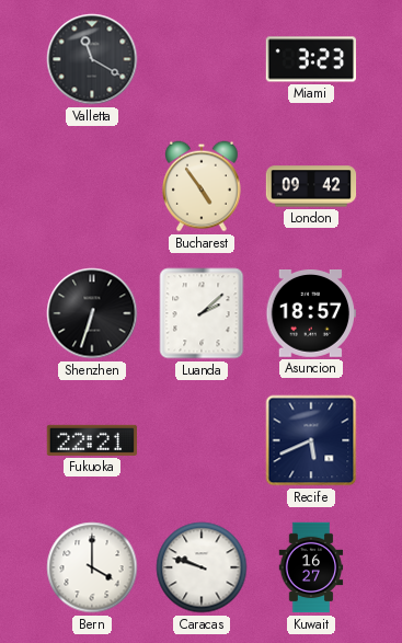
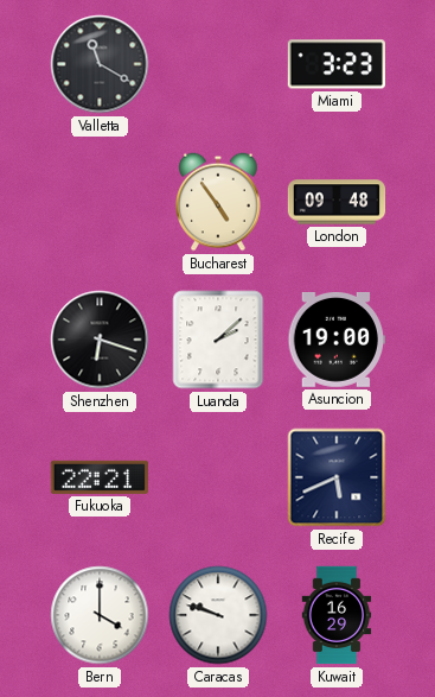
London: 09:42 -> 09:48 (337, 202)
Shenzhen: 6:33 -> 6:18 (100, 340)
Asuncion: 18:57 -> 19:00 (335, 341)
Kuwait: 16:27 -> 16:29 (337, 615)
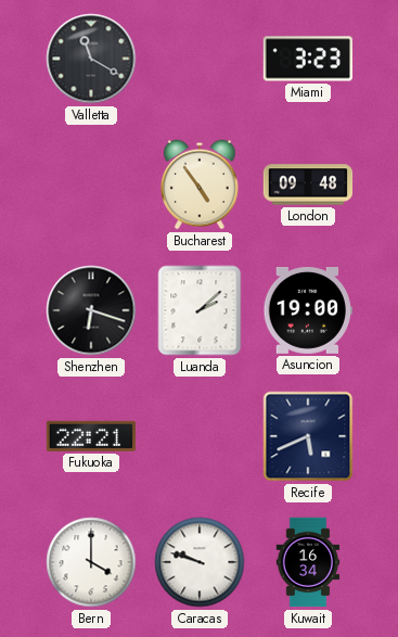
Kuwait: 16:29 -> 16:34 (308, 562)
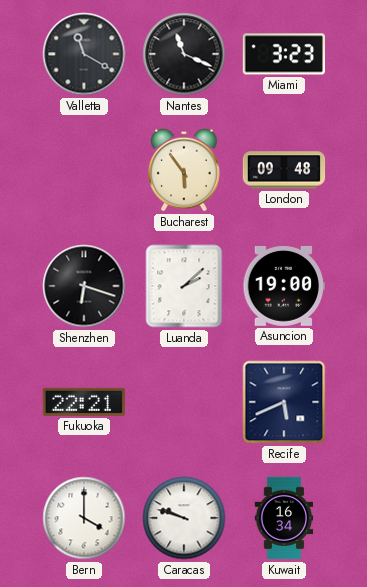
Nantes: none -> 11:19 (184, 54)
Bucharest: 4:54 -> 5:54 (185, 170)
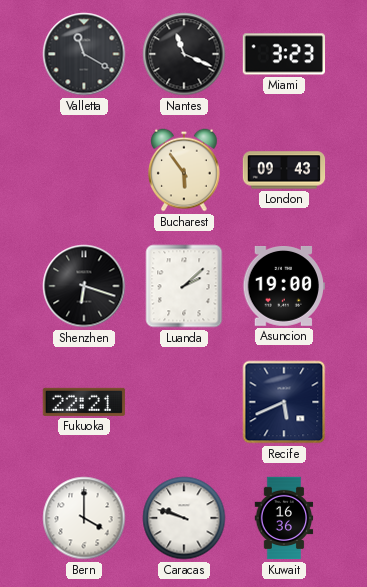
London: 09:48 -> 09:43 (284, 170)
Kuwait: 16:34 -> 16:36 (284, 518)
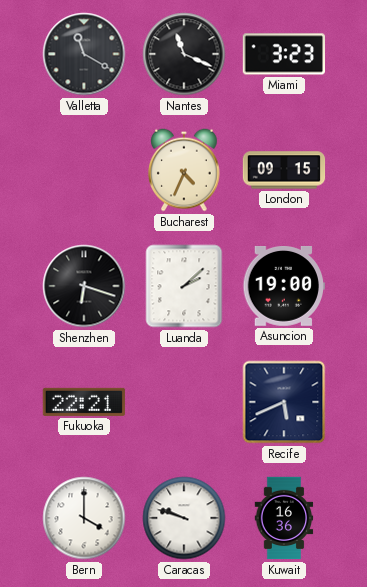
Bucharest: 5:54 -> 4:34 (185, 170)
London: 09:43 -> 09:15 (284, 170)
